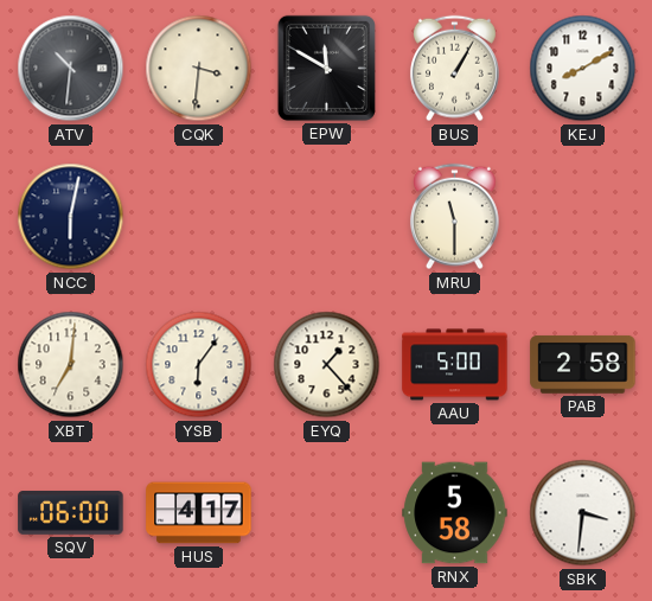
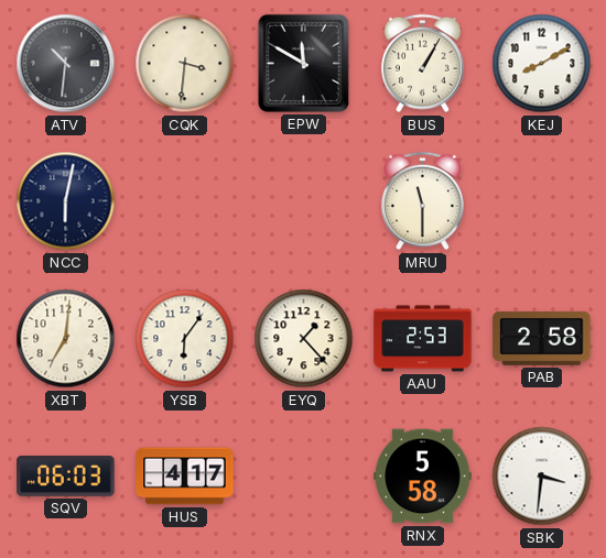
AAU: 5:00 -> 2:53 (423, 339)
SQV: 06:00 -> 06:03 (66, 477)
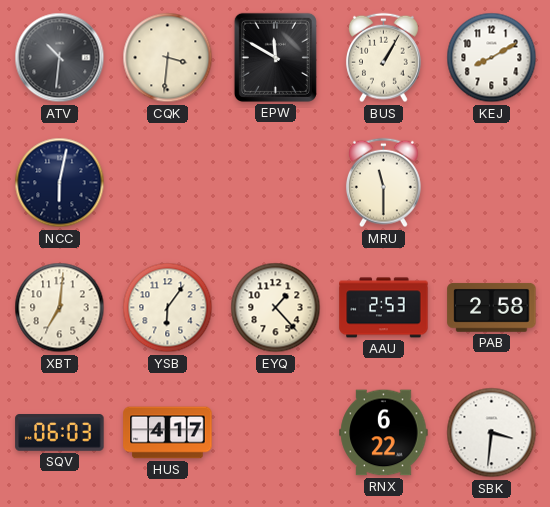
RNX: 5:58 -> 6:22 (384, 433)
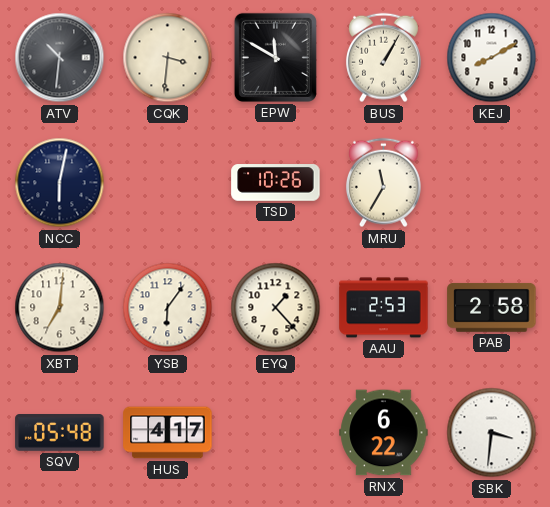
TSD: none -> 10:26 (276, 183)
MRU: 11:30 -> 11:35 (383, 183)
SQV: 06:03 -> 05:48 (60, 433)
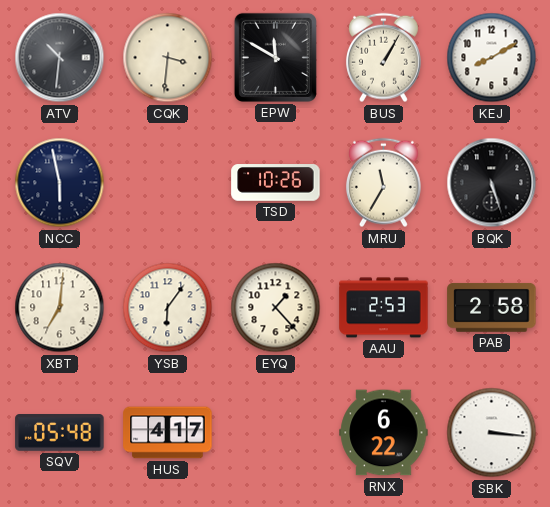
NCC: 6:02 -> 5:58 (60, 183)
BQK: none -> 5:27 (492, 183)
SBK: 3:31 -> 3:16 (492, 433)
